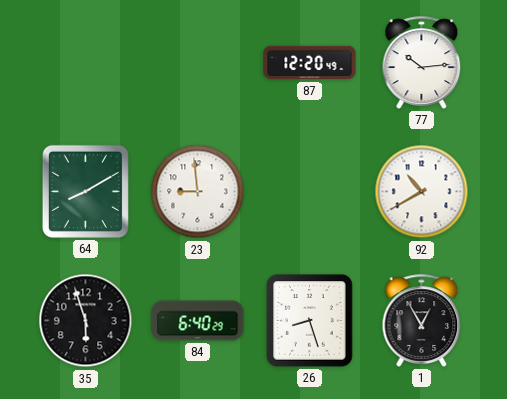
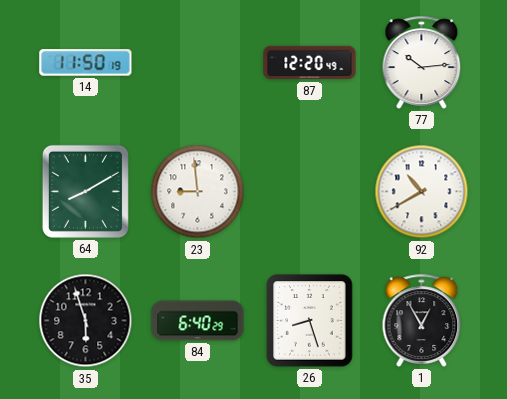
14: none -> 11:50 (86, 63)
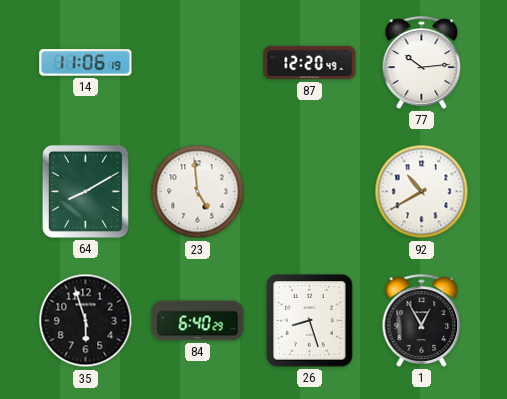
14: 11:50 -> 11:06 (86, 63)
23: 8:59 -> 4:59 (198, 192)
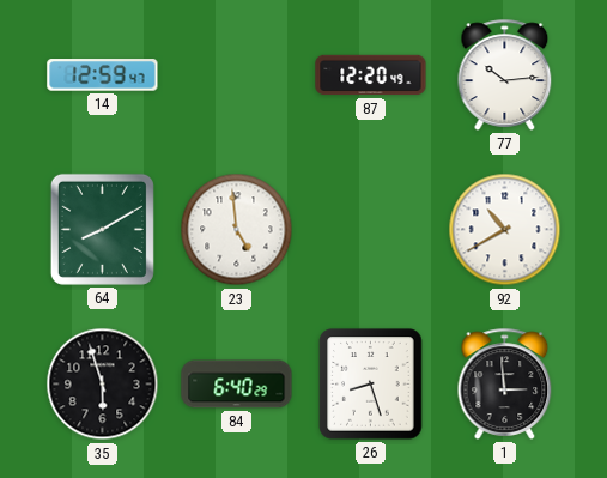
14: 11:06 -> 12:59 (103, 75)
1: 12:55 -> 2:59 (505, 383)
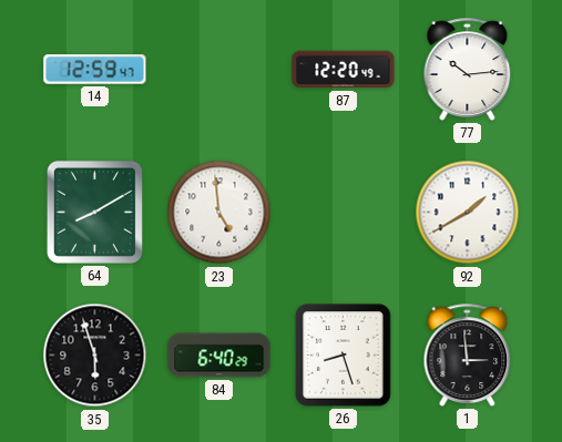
92: 10:40 -> 1:40 (468, 213)
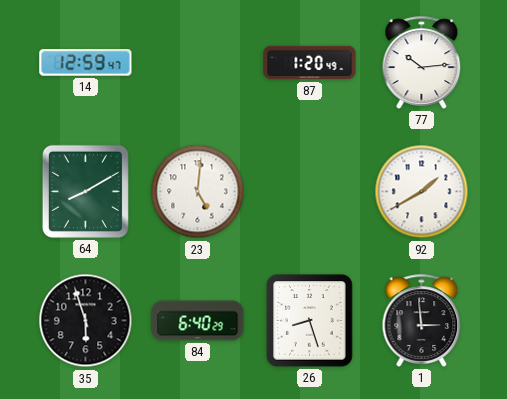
87: 12:20 -> 1:20 (310, 63)
23: 4:59 -> 5:01 (198, 192)
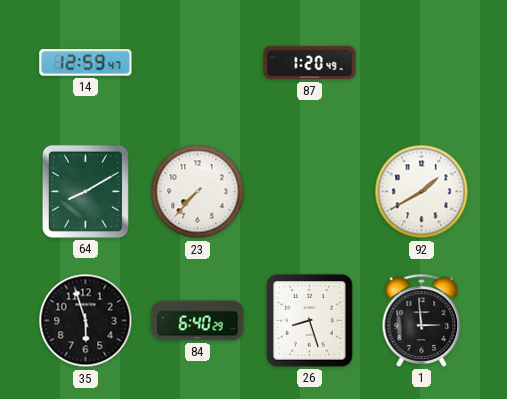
77: 10:14 -> none (422, 62)
23: 5:01 -> 7:37 (198, 192)
